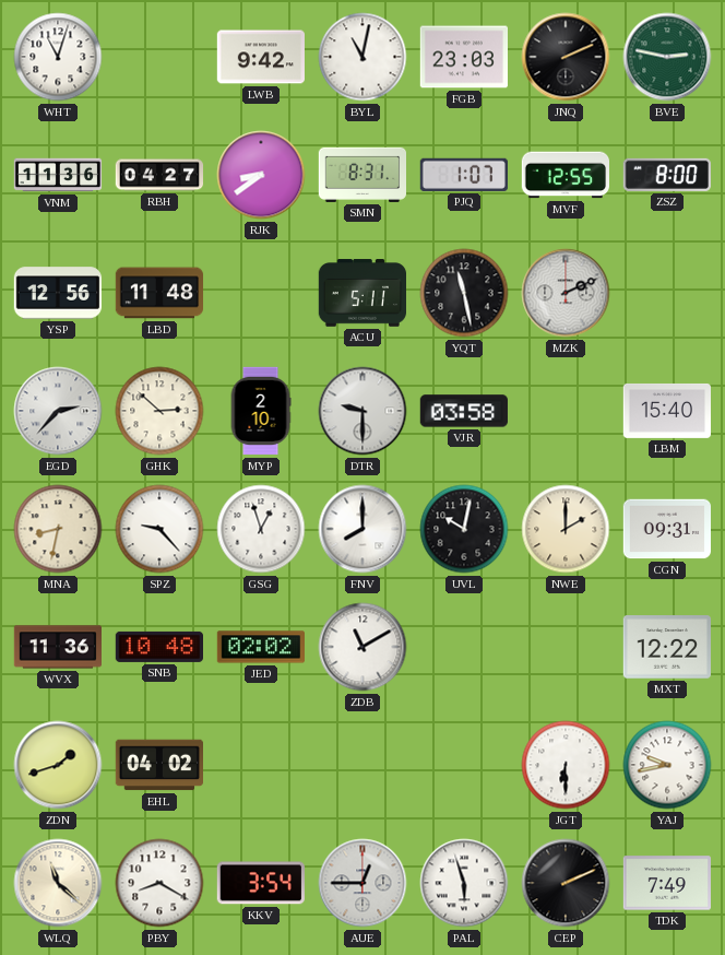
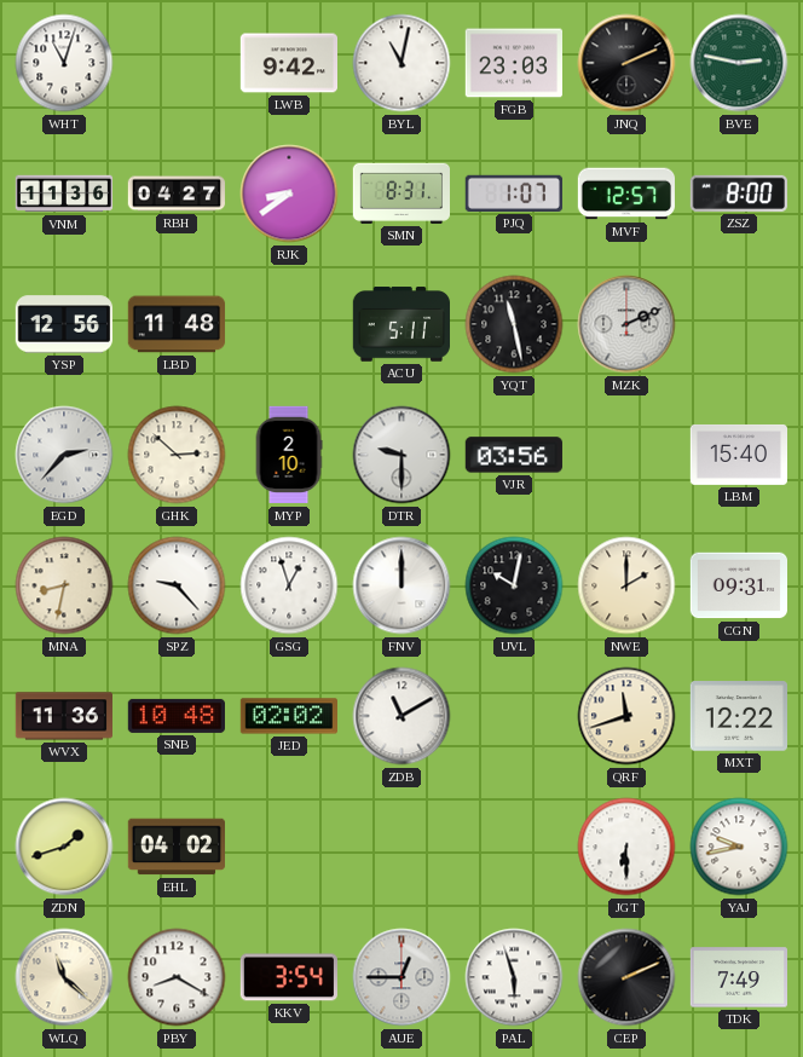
MVF: 12:55 -> 12:57 (625, 194)
VJR: 03:58 -> 03:56 (513, 455)
FNV: 8:00 -> 12:00 (401, 585)
QRF: none -> 11:42 (626, 716)
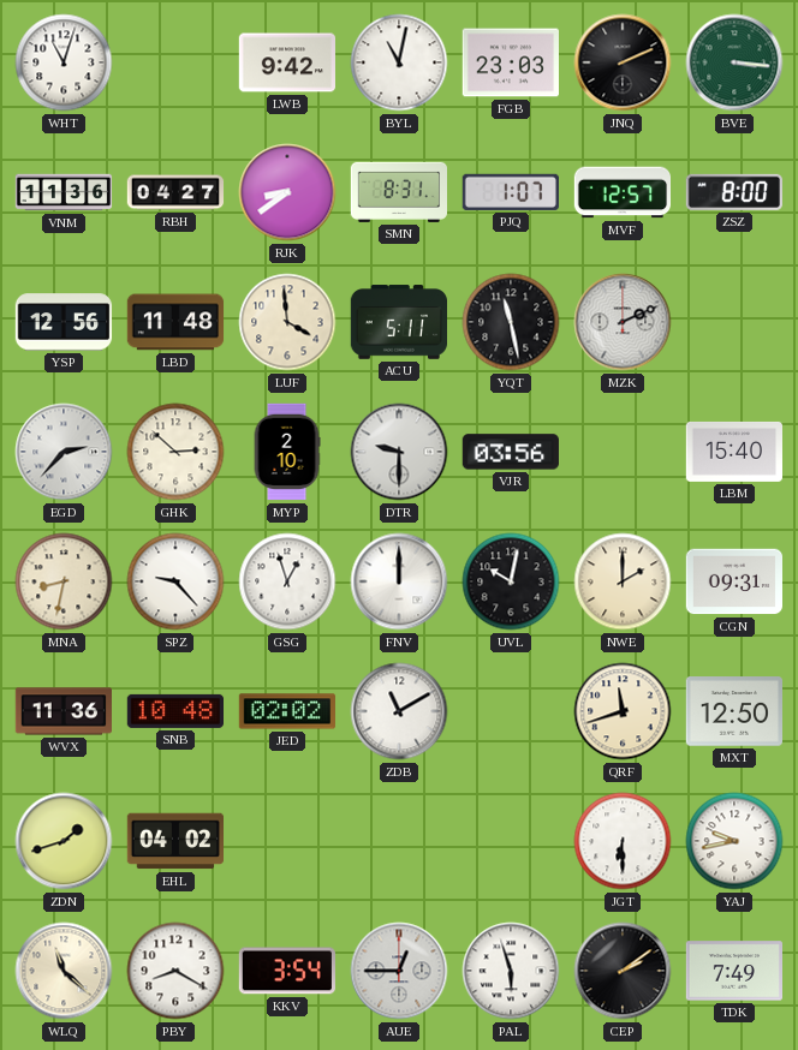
BVE: 2:47 -> 3:16 (734, 62)
LUF: none -> 3:59 (287, 322)
MXT: 12:22 -> 12:50 (733, 711)
CEP: 2:11 -> 2:09 (623, 971)
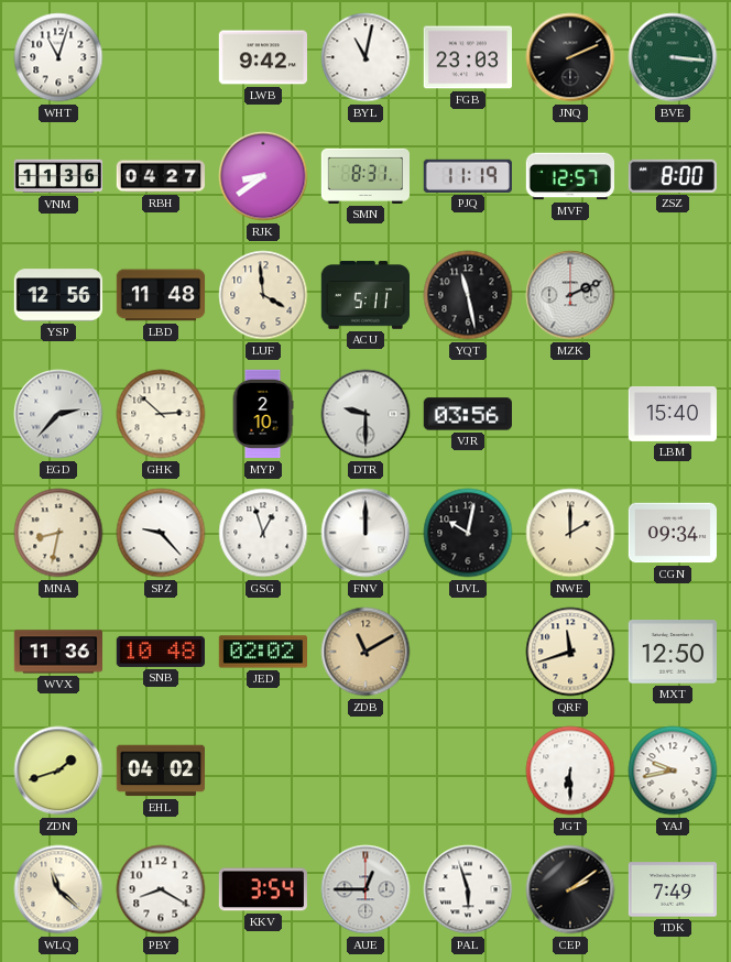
PJQ: 1:07 -> 11:19 (467, 176)
CGN: 09:31 -> 09:34 (673, 533)
ZDB dial: white -> champagne (365, 652)
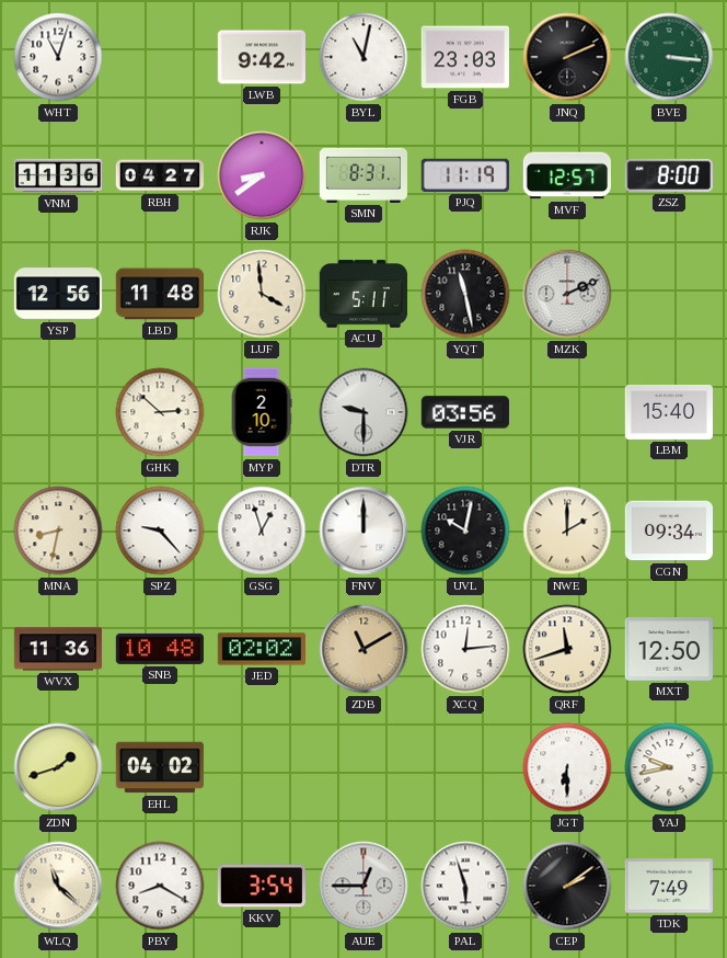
EGD: 2:37 -> none (58, 414)
XCQ: none -> 12:14 (465, 649)
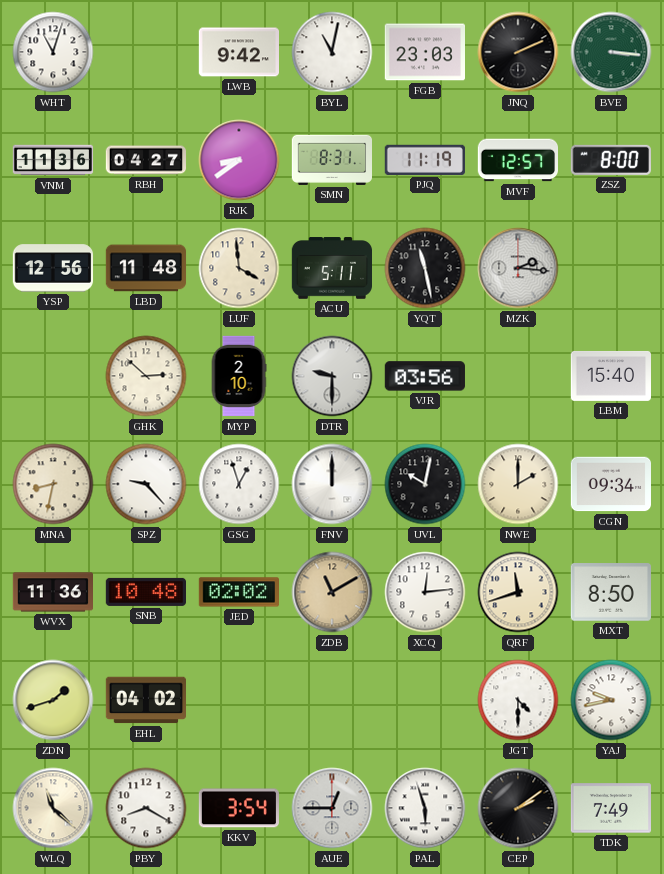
MZK: 2:11 -> 2:16 (518, 268)
MXT: 12:50 -> 8:50 (610, 592)
JGT: 6:30 -> 4:30 (518, 700)
